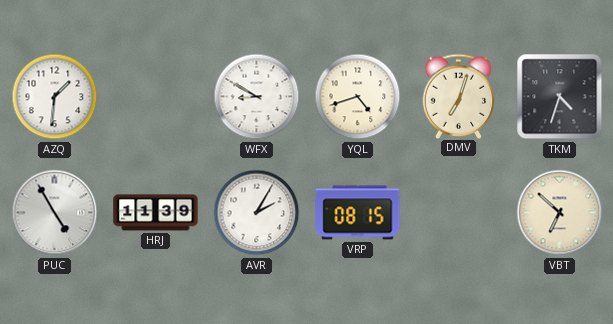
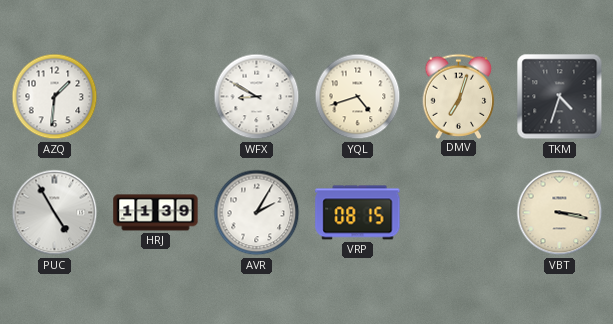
VBT: 6:52 -> 3:17 (560, 213)
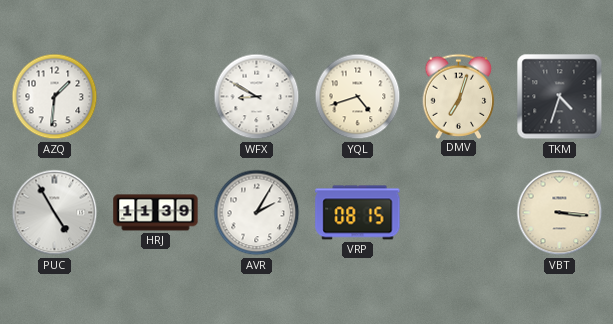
VBT: 3:17 -> 3:16 (560, 213)
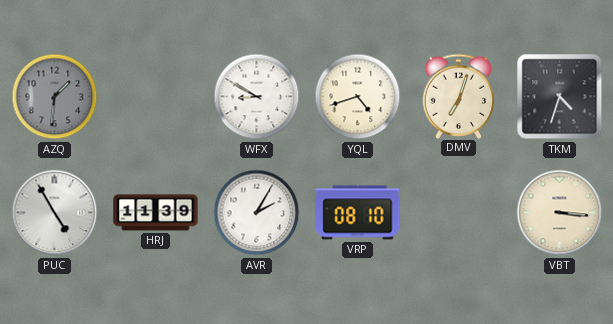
AZQ dial: white -> grey (55, 97)
VRP: 08:15 -> 08:10 (358, 213)
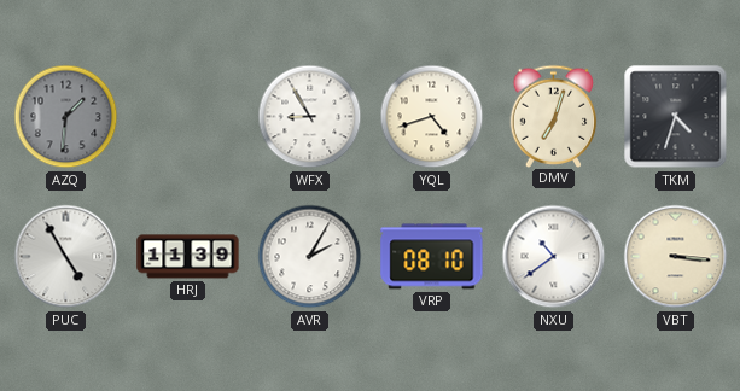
WFX: 8:50 -> 8:55 (310, 117)
NXU: none -> 10:39 (554, 257)
